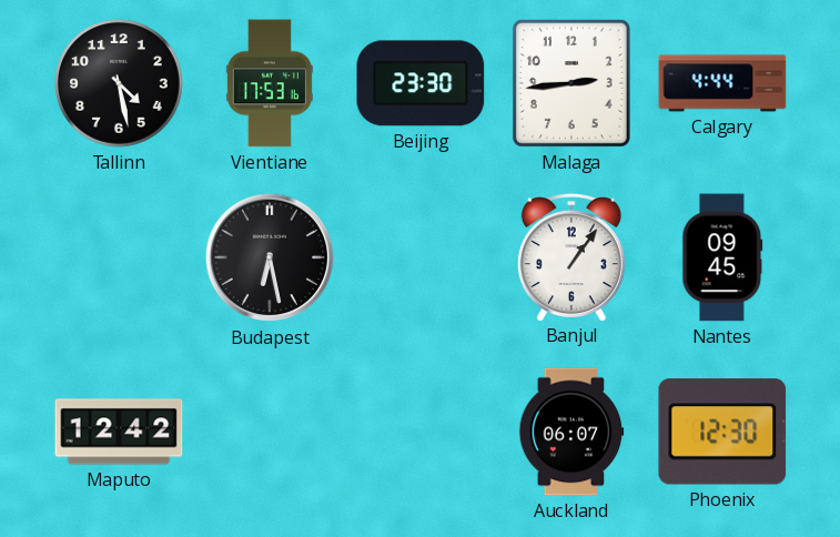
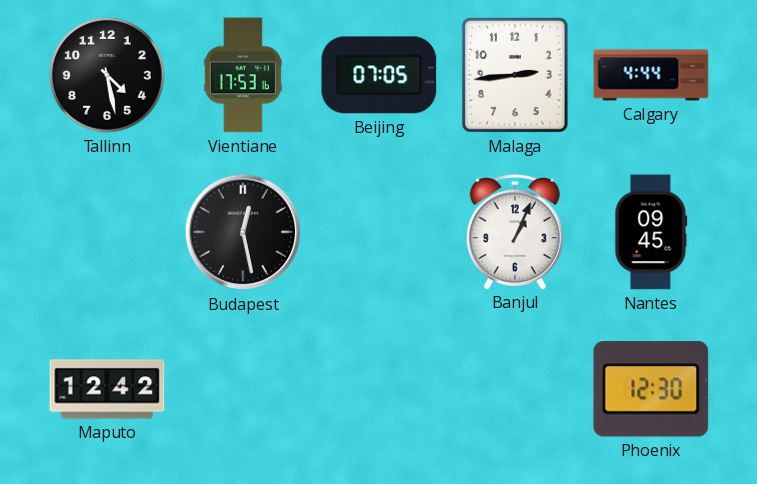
Beijing: 23:30 -> 07:05 (379, 75)
Budapest: 6:28 -> 12:28 (243, 232)
Banjul: 1:06 -> 1:04 (515, 232)
Auckland: 06:07 -> none (571, 432)
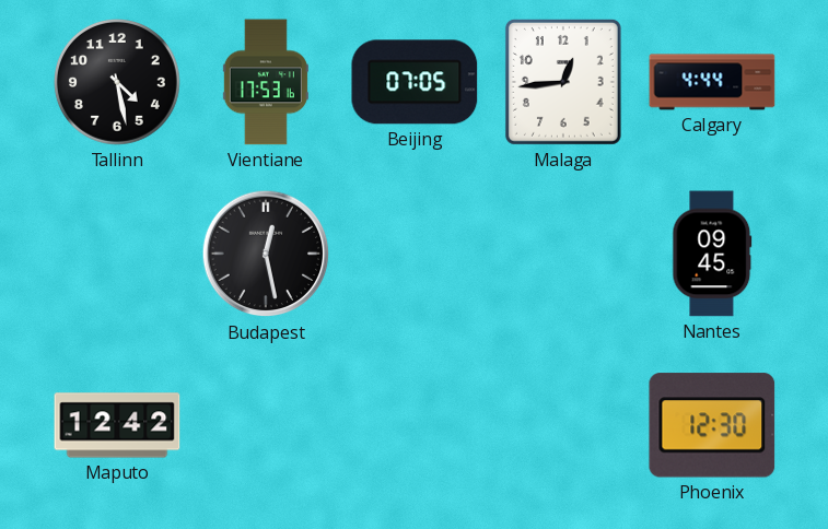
Malaga: 2:44 -> 12:44 (563, 82)
Banjul: 1:04 -> none (515, 232)
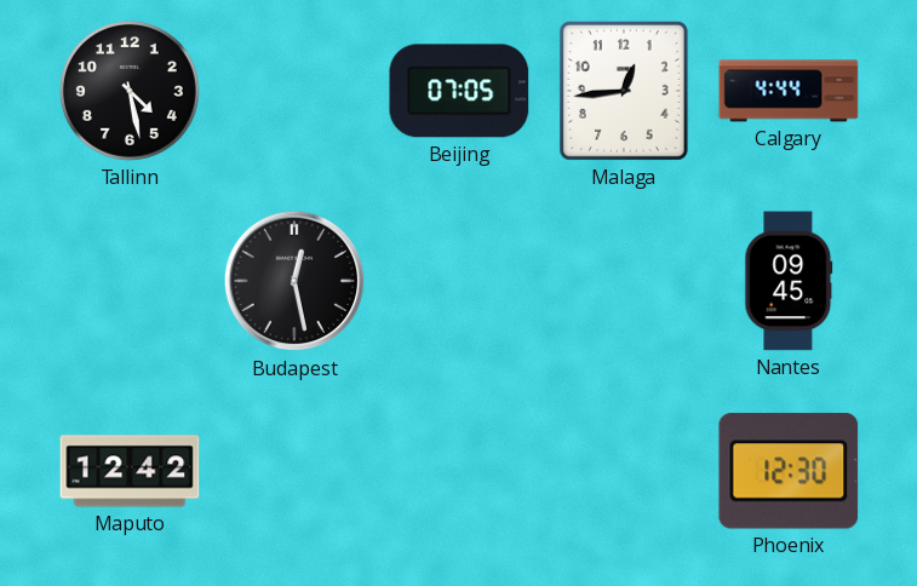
Vientiane: 17:53 -> none (266, 82)
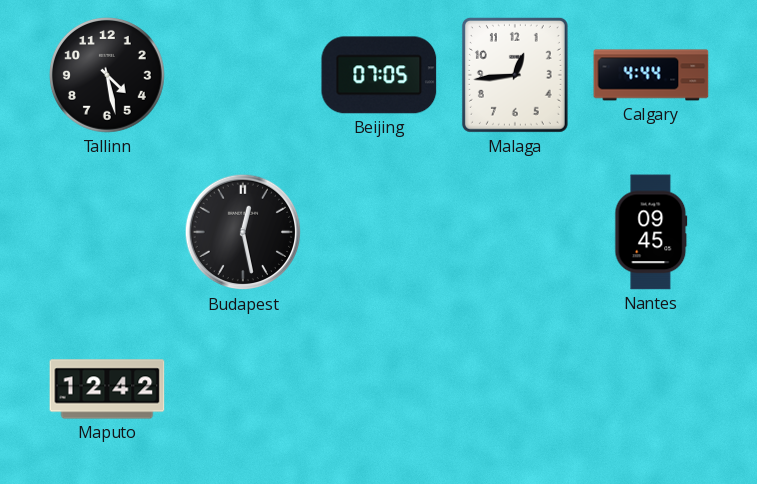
Phoenix: 12:30 -> none (789, 471)
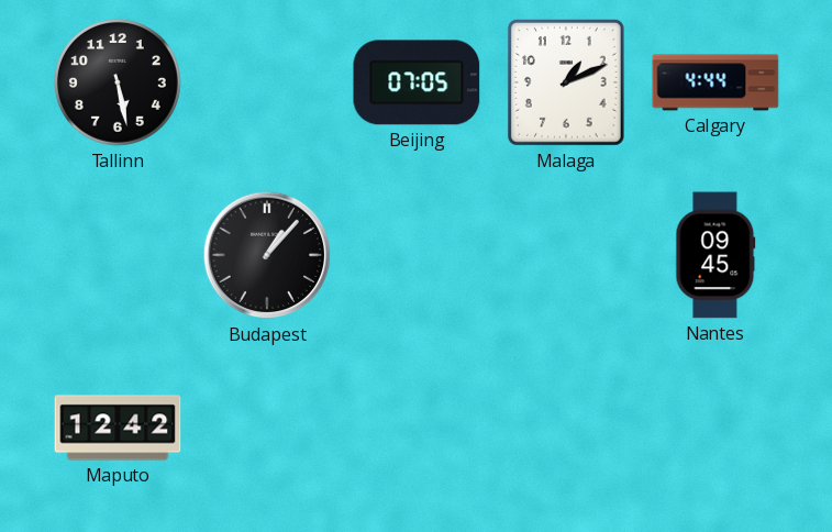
Tallinn: 4:28 -> 5:28 (119, 84)
Malaga: 12:44 -> 1:11 (566, 82)
Budapest: 12:28 -> 1:07 (267, 255)
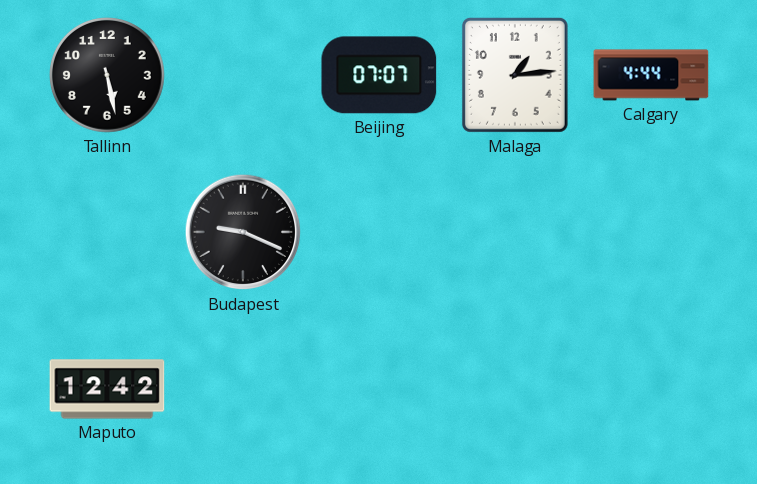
Beijing: 07:05 -> 07:07 (379, 75)
Malaga: 1:11 -> 1:14 (515, 75)
Budapest: 1:07 -> 9:19 (243, 232)
Nantes: 09:45 -> none (715, 255)
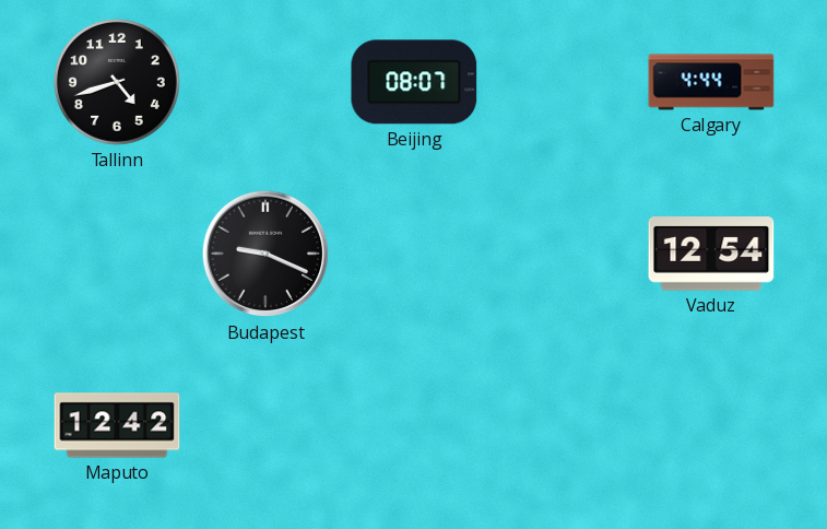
Tallinn: 5:28 -> 4:42 (118, 83)
Beijing: 07:07 -> 08:07 (414, 82)
Malaga: 1:14 -> none (515, 75)
Vaduz: none -> 12:54 (711, 255)
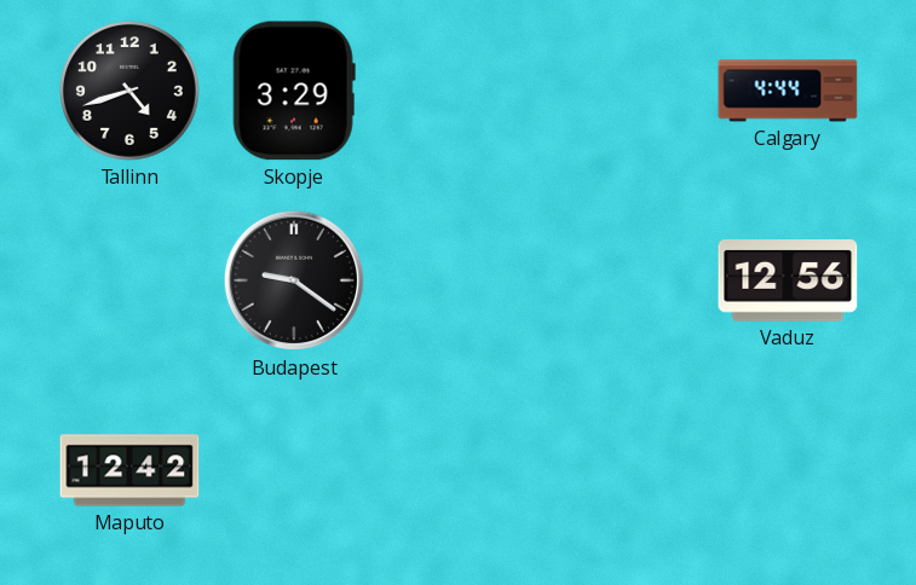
Skopje: none -> 3:29 (294, 91)
Beijing: 08:07 -> none (414, 82)
Budapest: 9:19 -> 9:21 (294, 280)
Vaduz: 12:54 -> 12:56 (788, 282)
